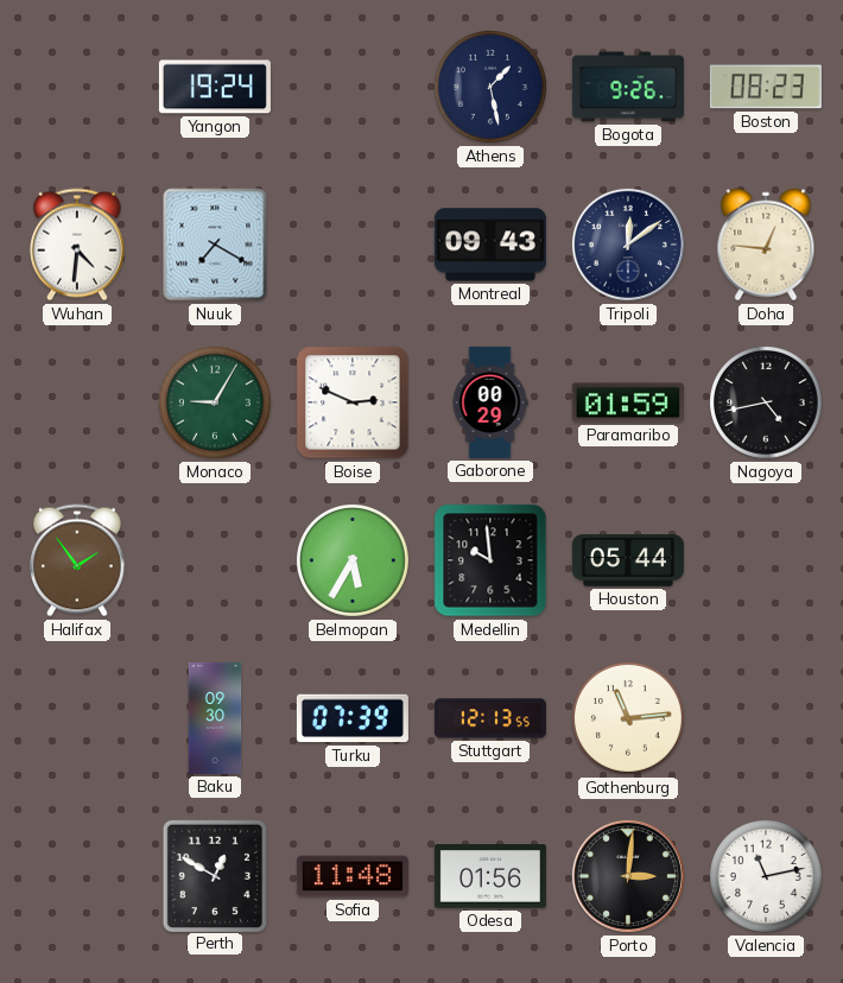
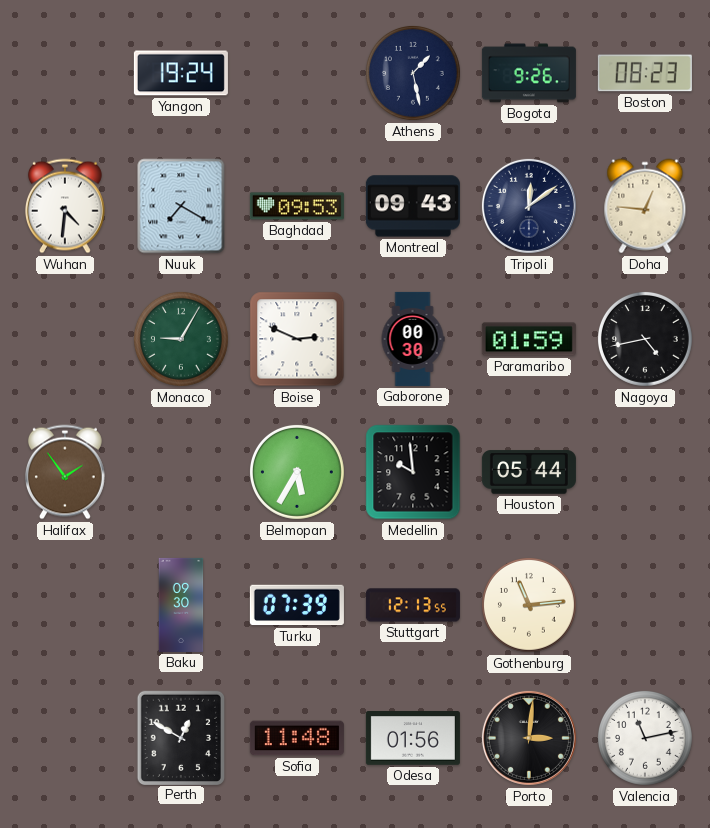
Baghdad: none -> 09:53 (297, 206)
Gaborone: 00:29 -> 00:30 (413, 339)
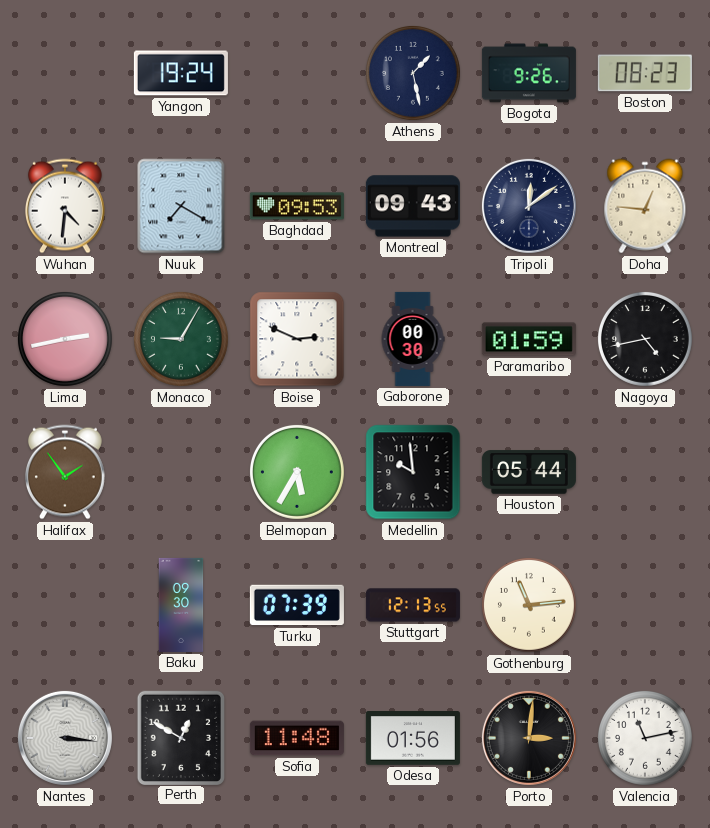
Lima: none -> 2:43 (65, 339)
Nantes: none -> 3:16 (65, 738)
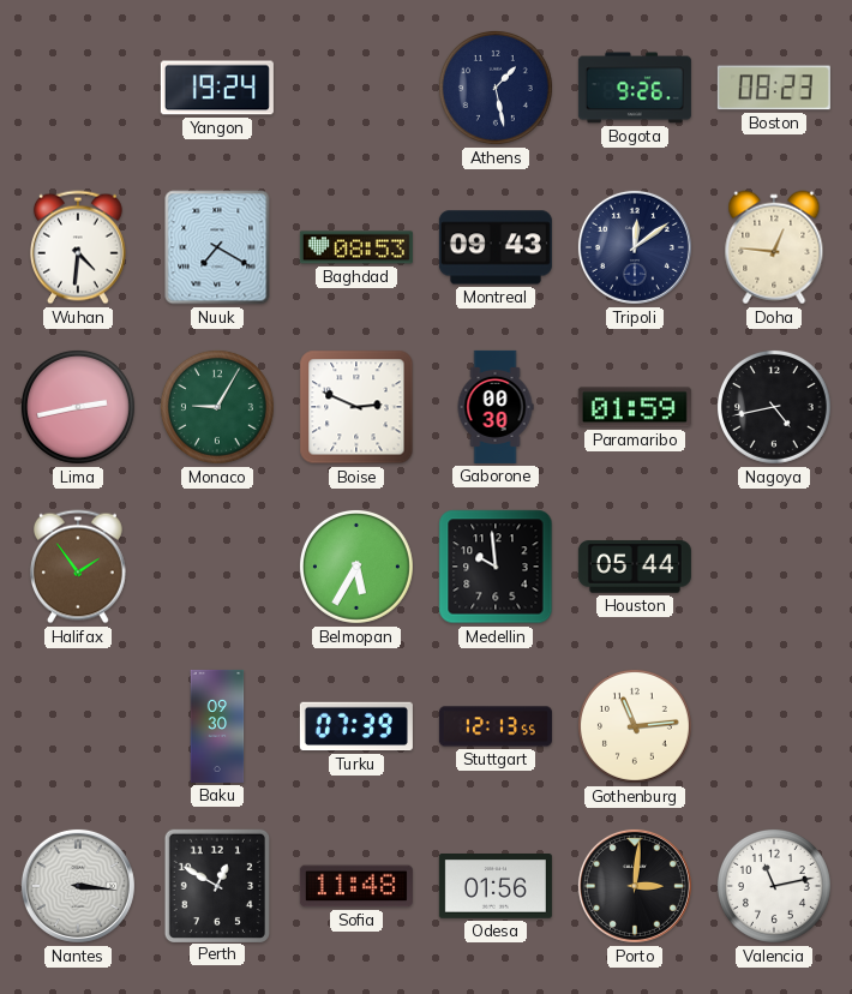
Baghdad: 09:53 -> 08:53 (356, 247)
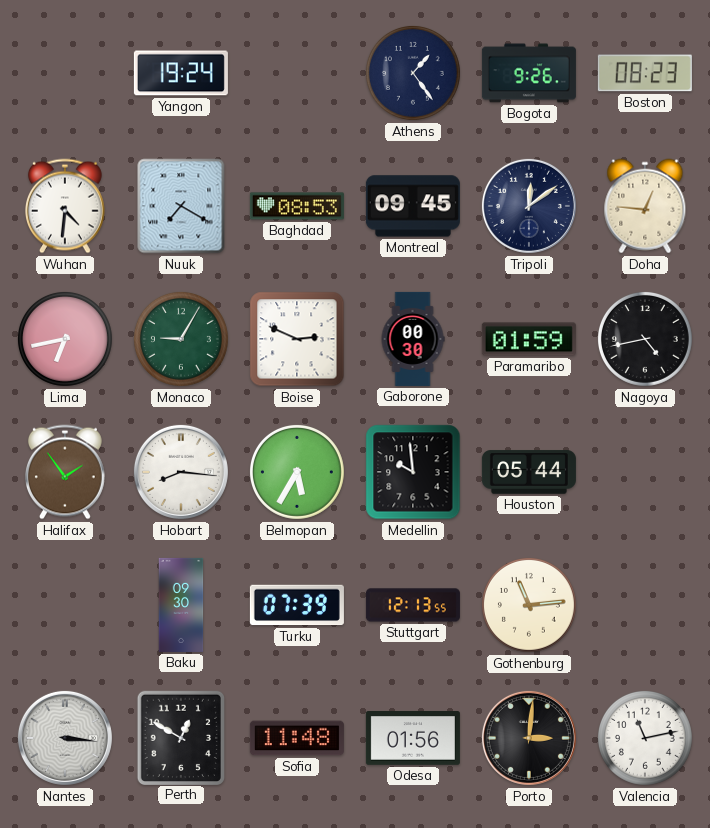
Athens: 1:28 -> 1:24 (413, 73)
Montreal: 09:43 -> 09:45 (413, 206)
Lima: 2:43 -> 6:43 (65, 339)
Hobart: none -> 8:16 (181, 472)
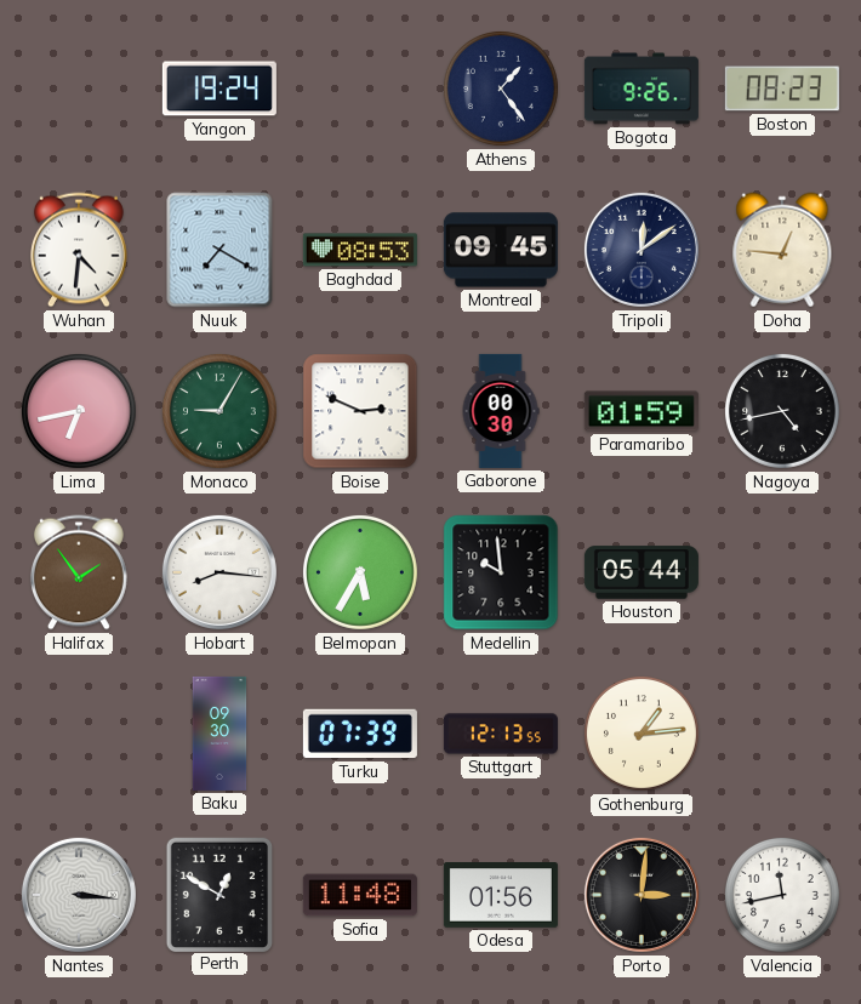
Gothenburg: 11:14 -> 1:14 (642, 734)
Valencia: 11:13 -> 11:43 (782, 895)
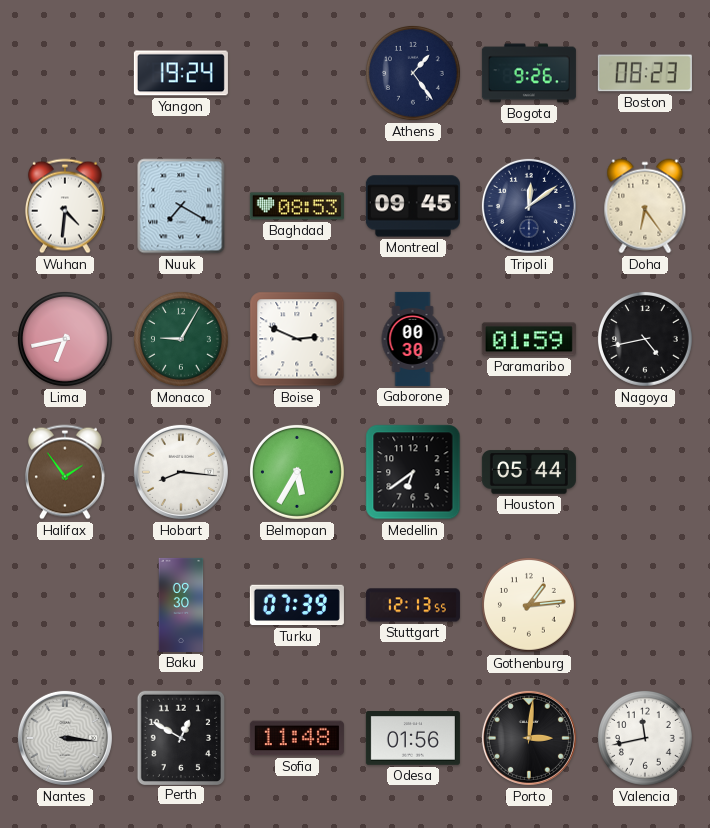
Doha: 12:46 -> 6:24 (645, 206)
Medellin: 9:59 -> 6:39 (413, 472)
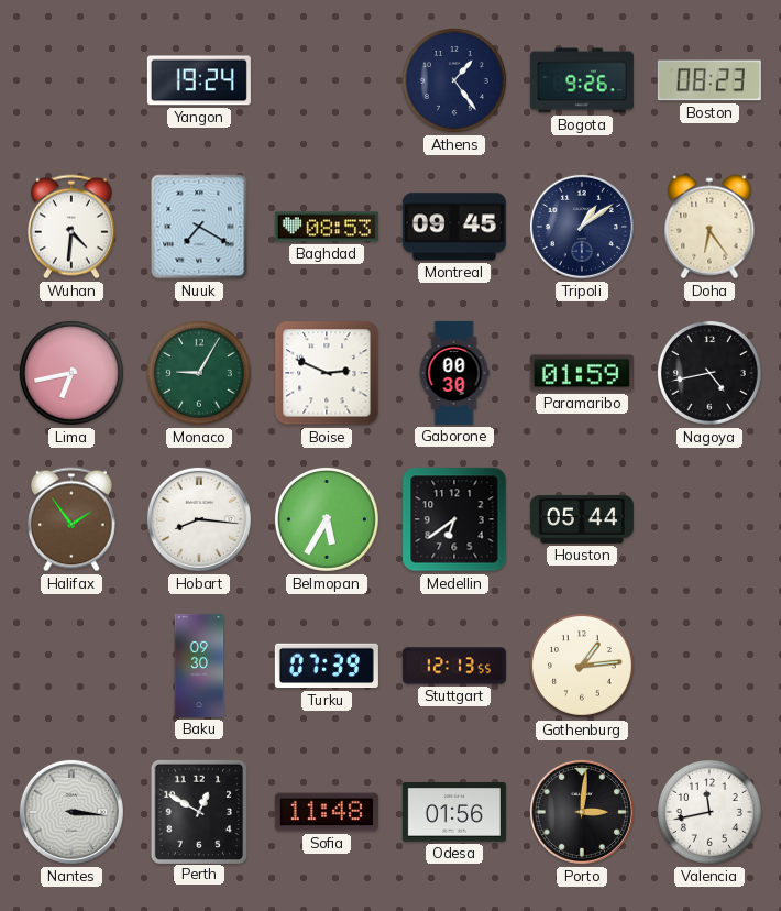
Tripoli: 12:09 -> 1:09 (582, 227)
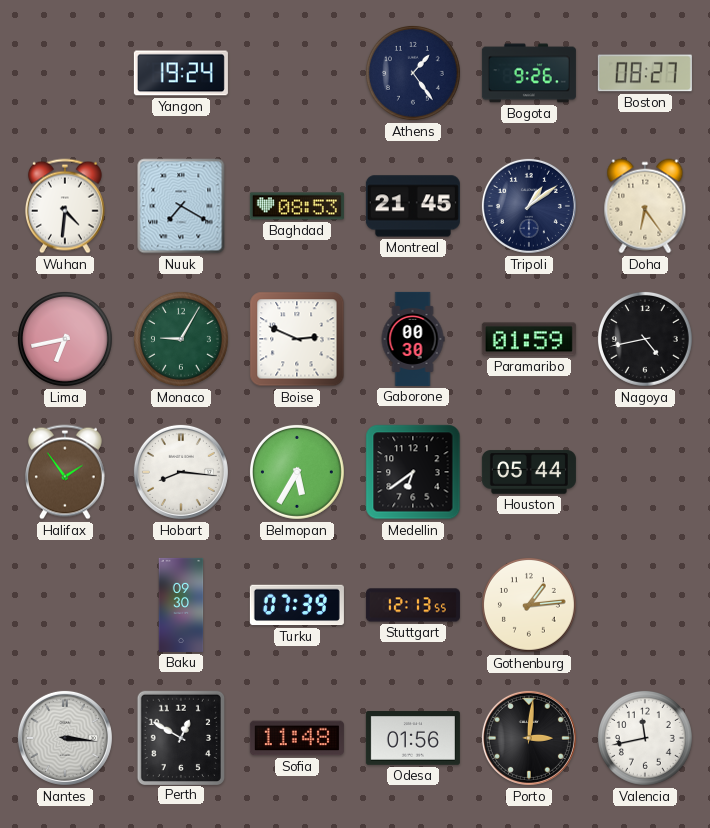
Boston: 08:23 -> 08:27 (645, 73)
Montreal: 09:45 -> 21:45 (413, 206)
